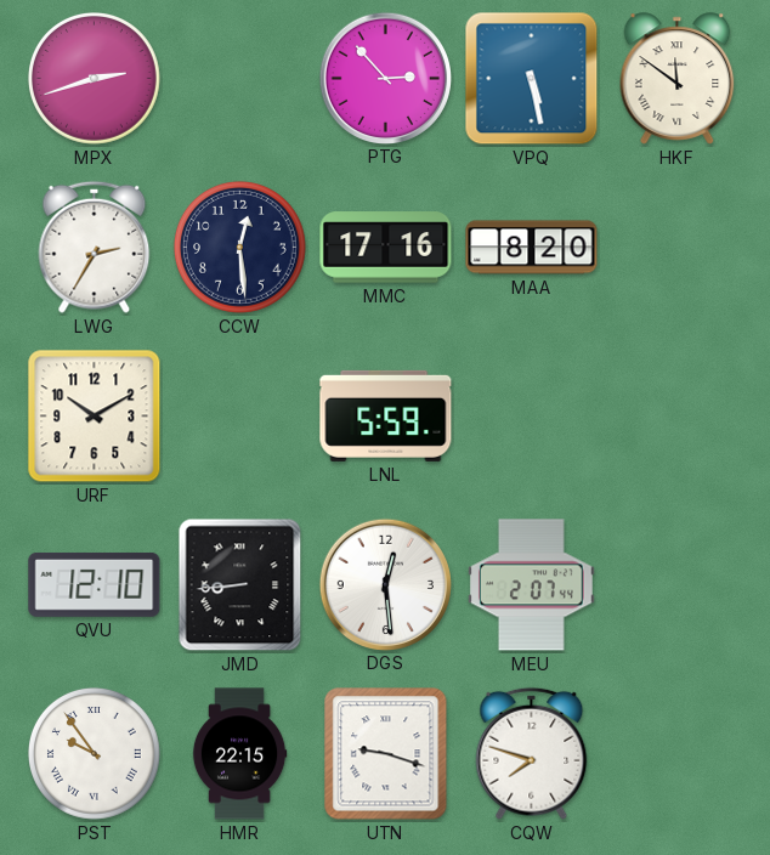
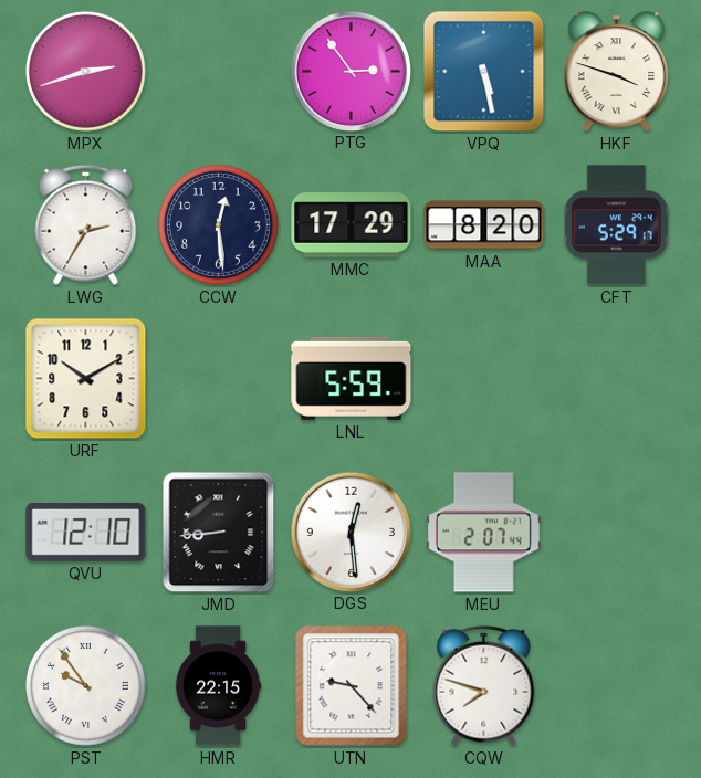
PTG: 2:53 -> 2:54 (350, 71)
HKF: 11:51 -> 3:48 (617, 72)
MMC: 17:16 -> 17:29 (352, 225)
CFT: none -> 5:29 (616, 225)
UTN: 9:18 -> 9:23 (352, 686)
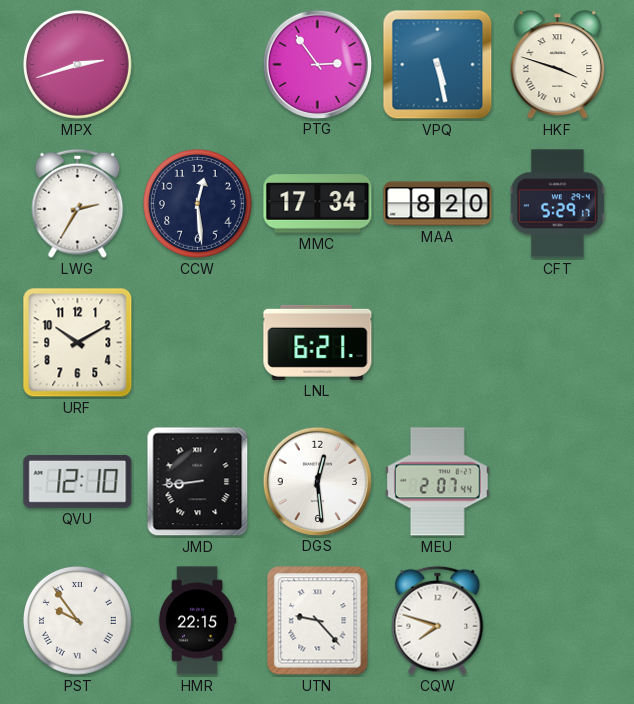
MMC: 17:29 -> 17:34 (318, 204)
LNL: 5:59 -> 6:21 (318, 342)
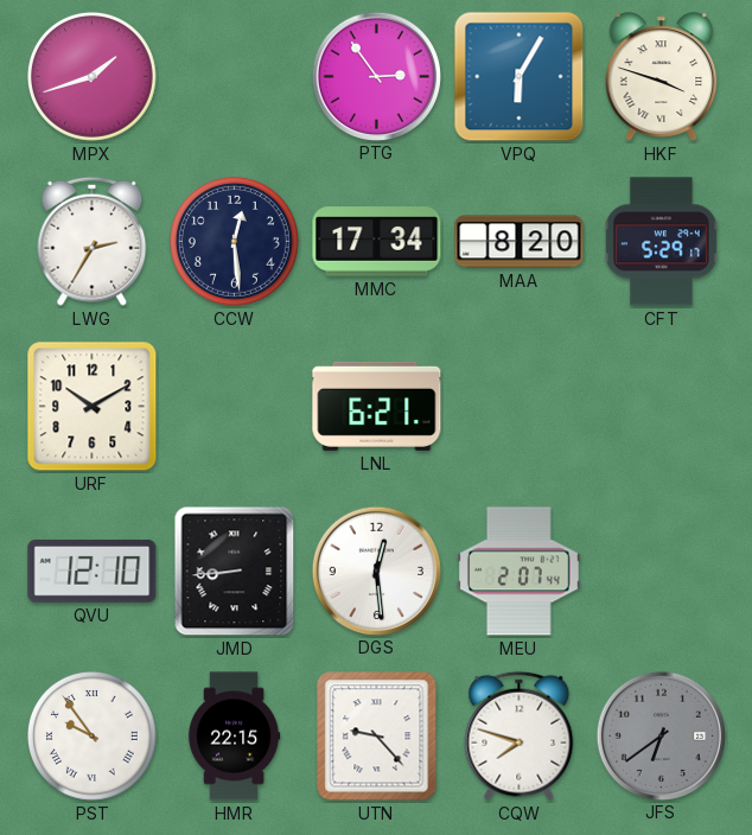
MPX: 2:42 -> 1:42 (91, 76)
VPQ: 5:28 -> 6:05 (520, 77)
JFS: none -> 6:39 (661, 735)
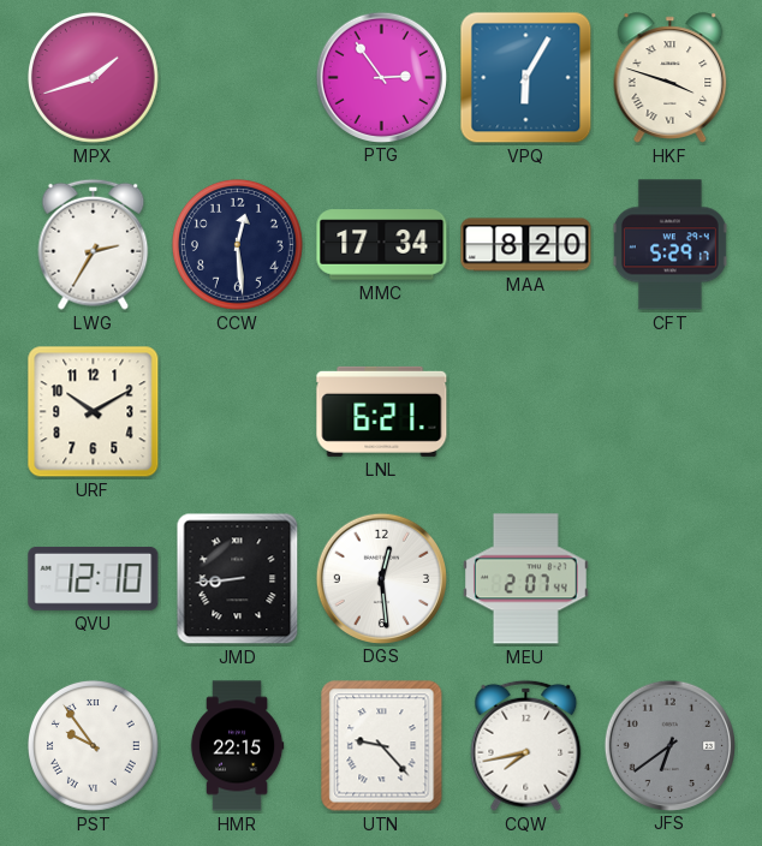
CQW: 7:48 -> 7:43 (526, 745)
